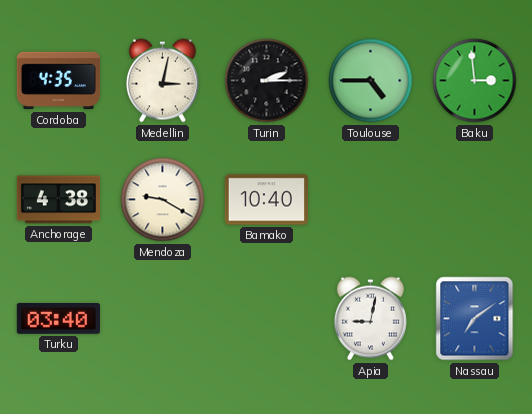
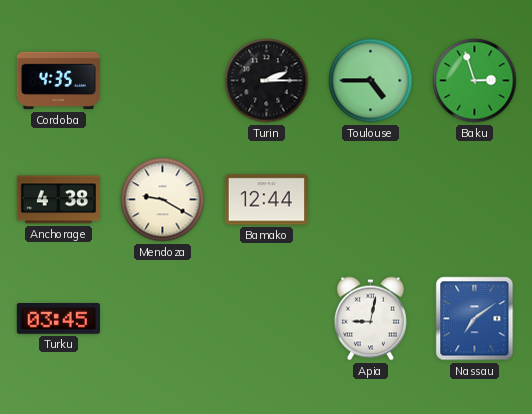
Medellin: 3:02 -> none (162, 81)
Baku: 2:59 -> 2:57 (475, 81)
Bamako: 10:40 -> 12:44 (266, 200)
Turku: 03:40 -> 03:45 (58, 319)
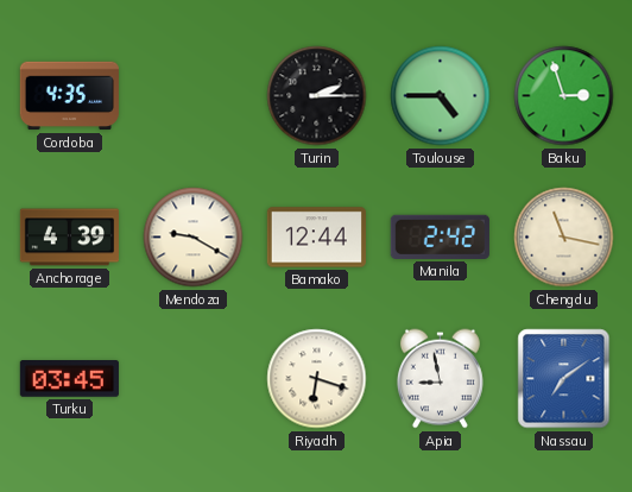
Anchorage: 4:38 -> 4:39 (69, 238)
Manila: none -> 2:42 (440, 236)
Chengdu: none -> 11:17 (564, 238)
Riyadh: none -> 6:18 (317, 379)
Apia: 9:02 -> 8:58 (440, 379)
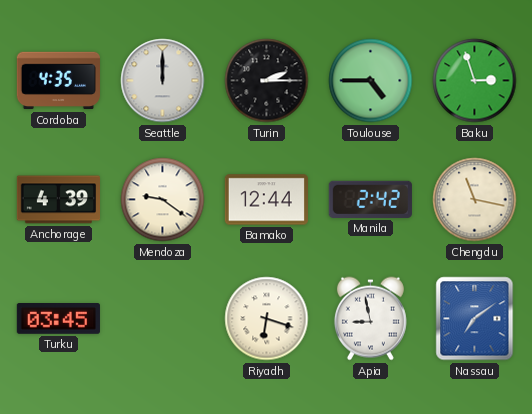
Seattle: none -> 12:00 (163, 81)
Mendoza: 9:20 -> 9:21 (163, 200)
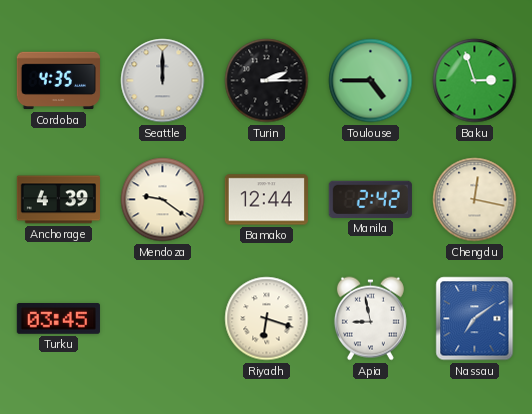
Chengdu: 11:17 -> 12:17 (475, 200)
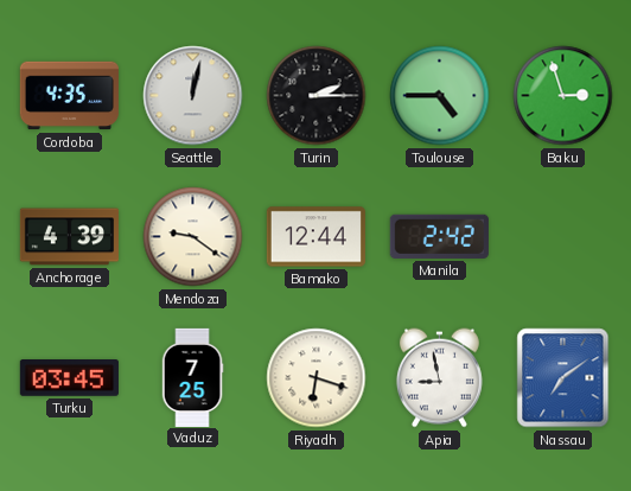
Seattle: 12:00 -> 12:02 (193, 96)
Chengdu: 12:17 -> none (475, 200)
Vaduz: none -> 7:25 (192, 377)
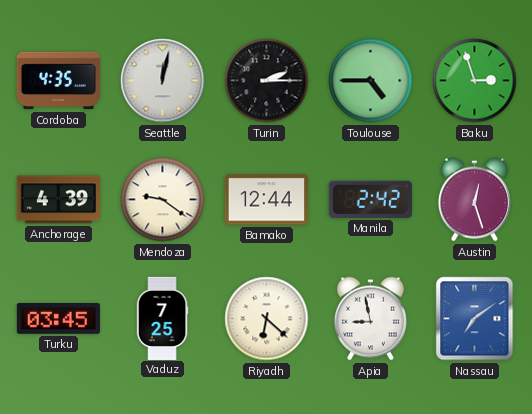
Austin: none -> 12:27 (474, 200)
Riyadh: 6:18 -> 6:22 (267, 319)
